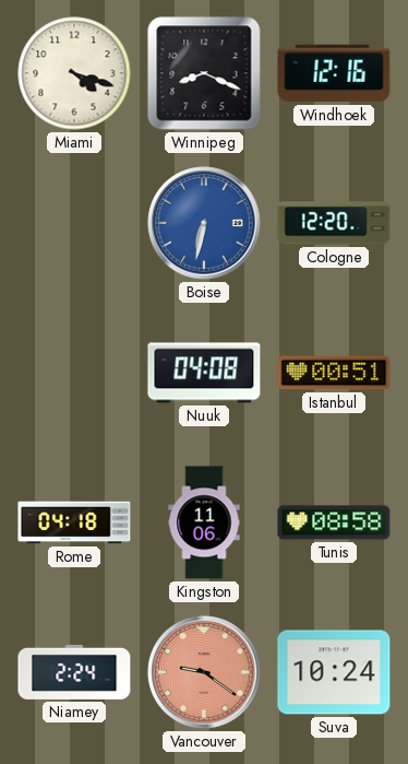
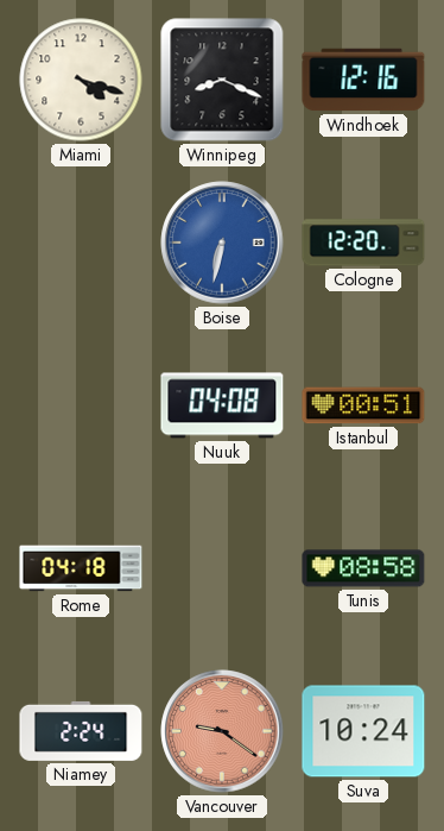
Kingston: 11:06 -> none (204, 522)
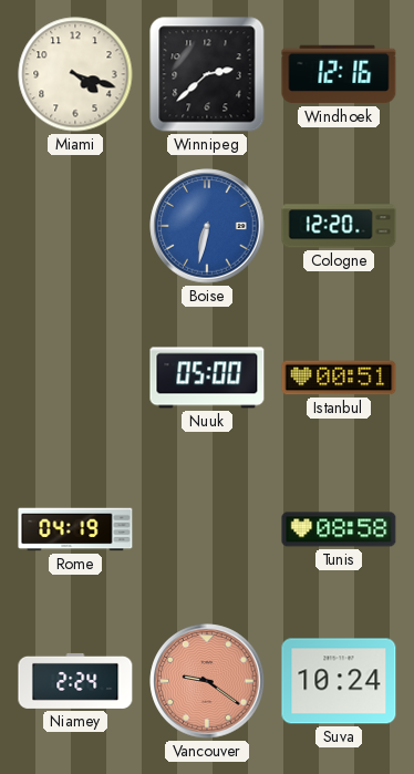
Winnipeg: 8:19 -> 2:38 (207, 74)
Nuuk: 04:08 -> 05:00 (207, 378)
Rome: 04:18 -> 04:19 (75, 529)
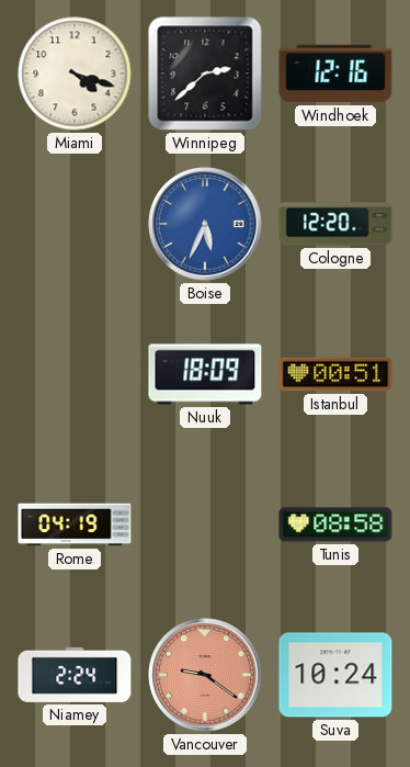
Boise: 6:32 -> 5:34 (205, 224)
Nuuk: 05:00 -> 18:09 (205, 374)
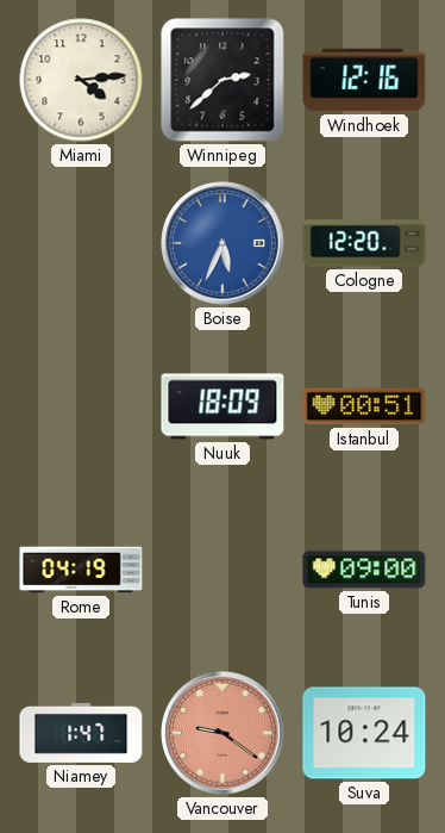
Miami: 4:18 -> 4:14 (81, 80)
Tunis: 08:58 -> 09:00 (364, 570)
Niamey: 2:24 -> 1:47 (81, 733)
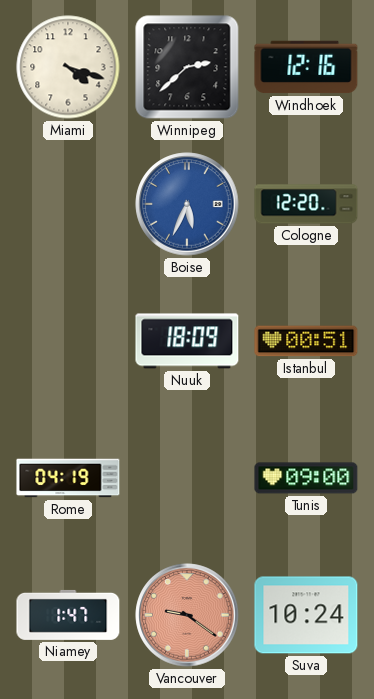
Miami: 4:14 -> 4:18 (68, 67)
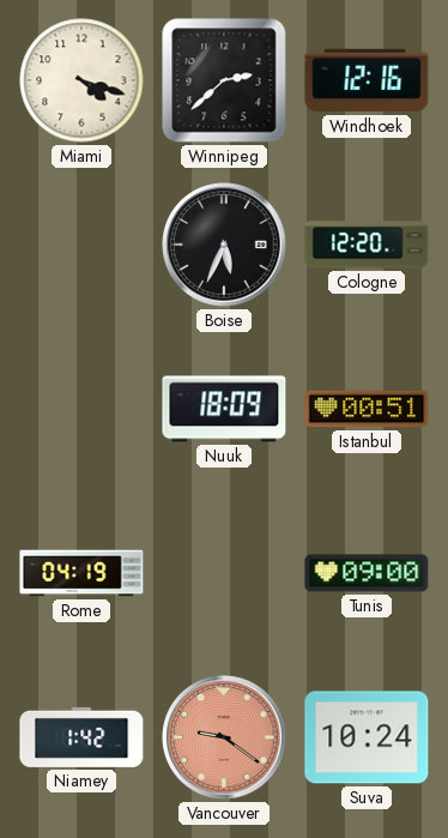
Boise dial: blue -> black (224, 245)
Niamey: 1:47 -> 1:42 (81, 737)
